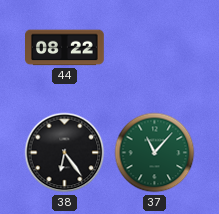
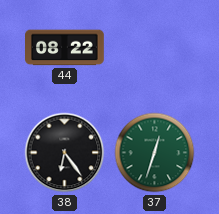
37: 11:07 -> 12:33 (155, 153)
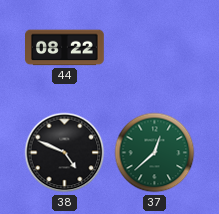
38: 6:24 -> 4:49 (65, 153)
37: 12:33 -> 12:38 (155, 153)
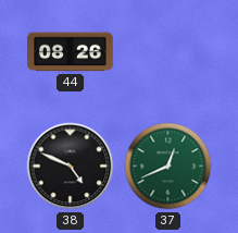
44: 08:22 -> 08:26 (71, 52)
37: 12:38 -> 12:41 (168, 167)
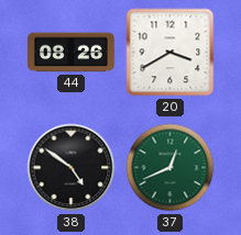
20: none -> 3:40 (171, 53)
38: 4:49 -> 4:51 (72, 168)
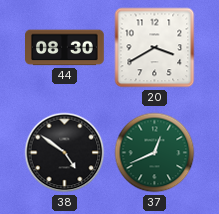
44: 08:26 -> 08:30 (65, 48)
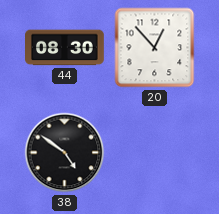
20: 3:40 -> 12:53 (155, 48)
37: 12:41 -> none (155, 153)
